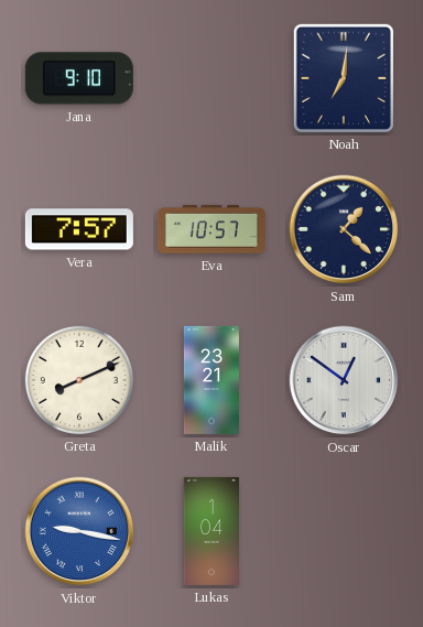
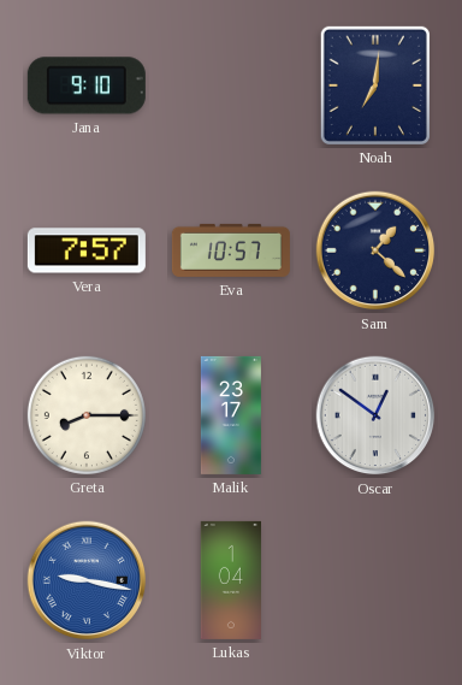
Greta: 8:11 -> 8:15 (87, 415)
Malik: 23:21 -> 23:17 (231, 415)
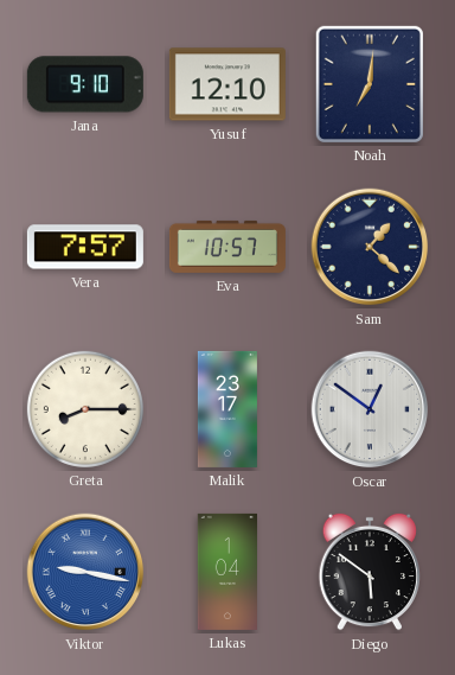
Yusuf: none -> 12:10 (227, 84)
Diego: none -> 5:51 (369, 572)
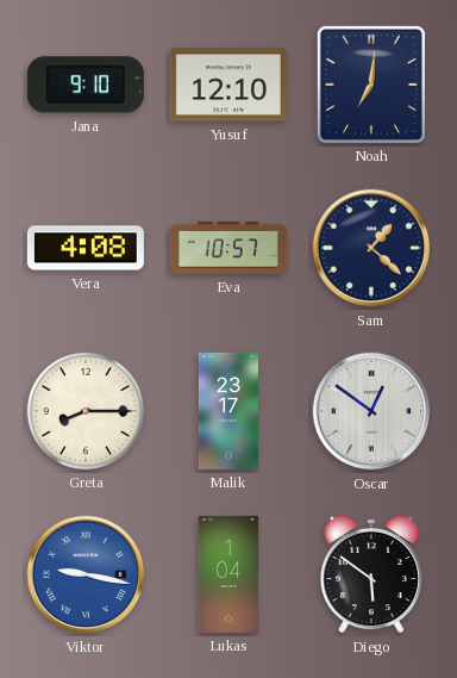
Vera: 7:57 -> 4:08 (86, 248)
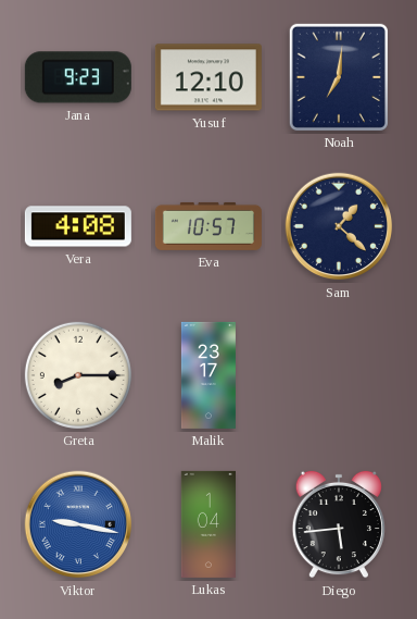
Jana: 9:10 -> 9:23 (78, 77)
Oscar: 12:51 -> none (371, 411)
Diego: 5:51 -> 5:44 (338, 524)
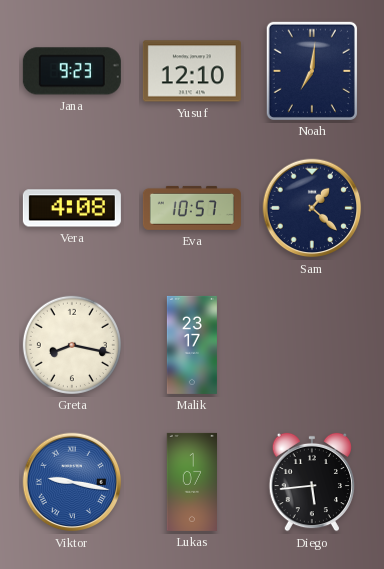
Greta: 8:15 -> 8:17 (72, 345)
Lukas: 1:04 -> 1:07 (191, 482)
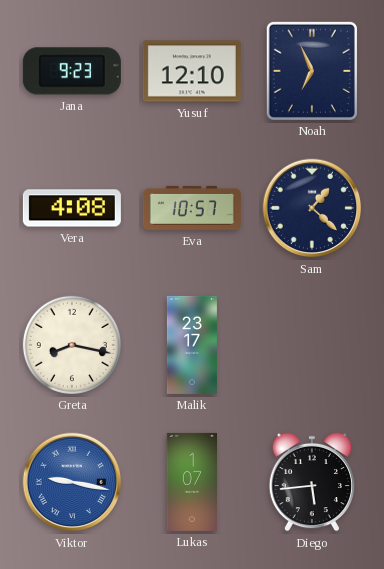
Noah: 7:01 -> 6:56 (312, 71)
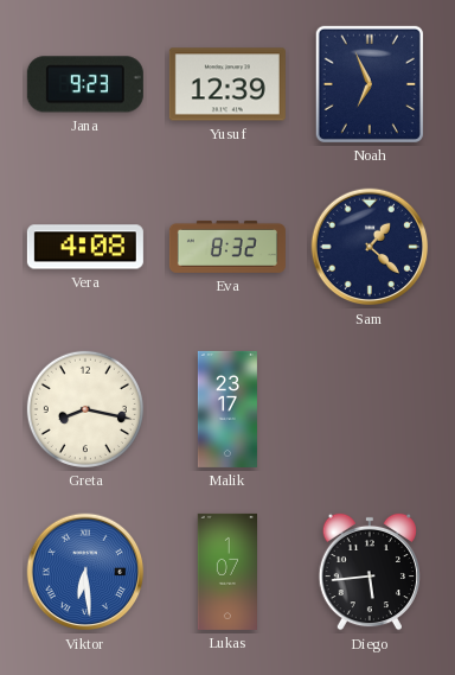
Yusuf: 12:10 -> 12:39 (227, 84)
Eva: 10:57 -> 8:32 (227, 247)
Viktor: 9:17 -> 6:29 (85, 572)
